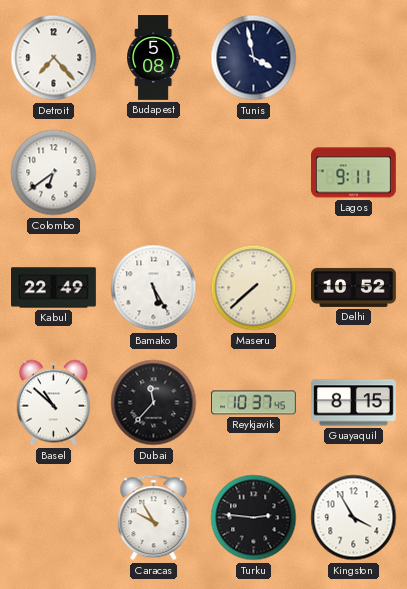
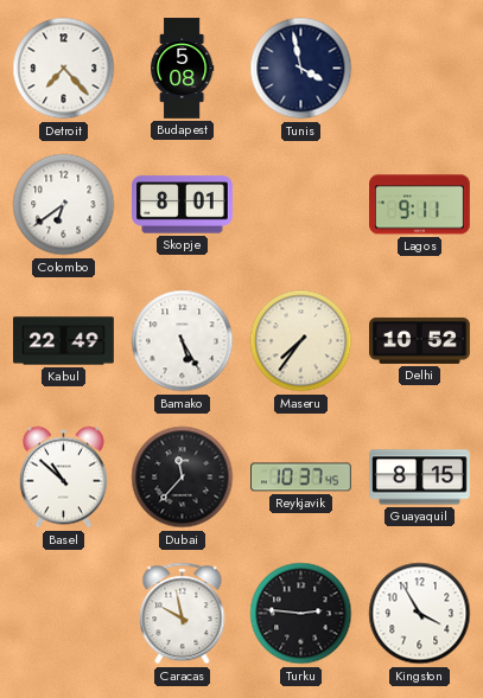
Skopje: none -> 8:01 (183, 205)
Maseru: 7:38 -> 7:36 (301, 341)
Caracas: 9:55 -> 9:58 (183, 614)
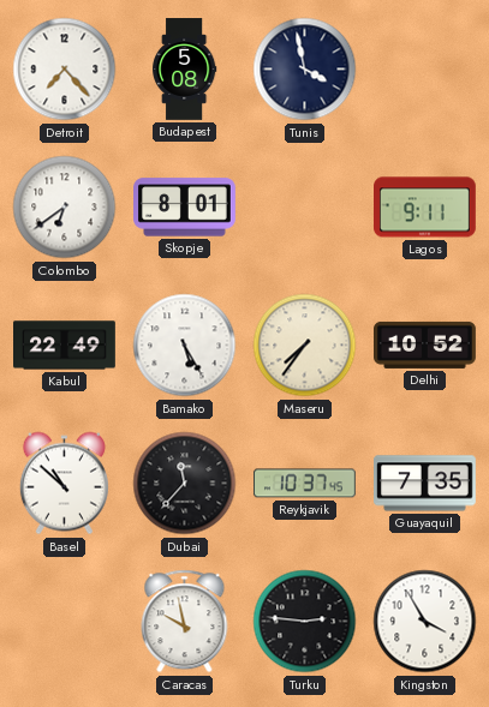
Guayaquil: 8:15 -> 7:35 (425, 484)
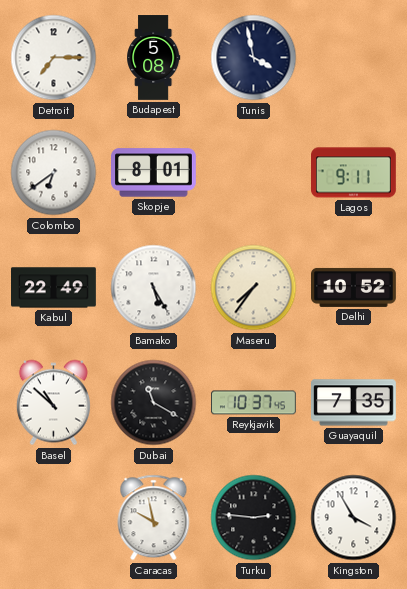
Detroit: 7:23 -> 7:15 (54, 58)
Dubai: 11:37 -> 11:20 (154, 403)
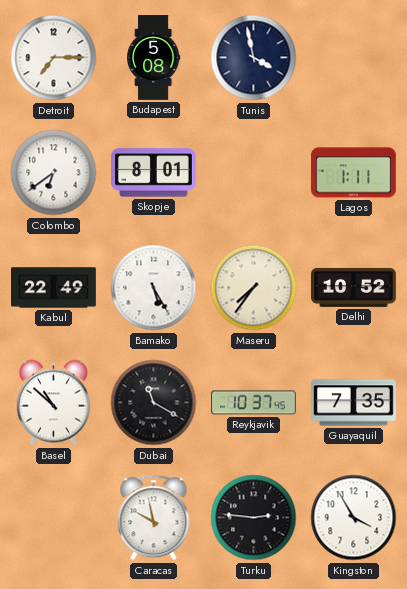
Lagos: 9:11 -> 1:11 (354, 173)
